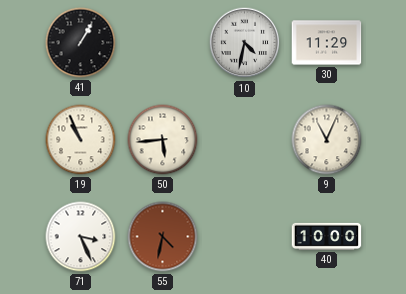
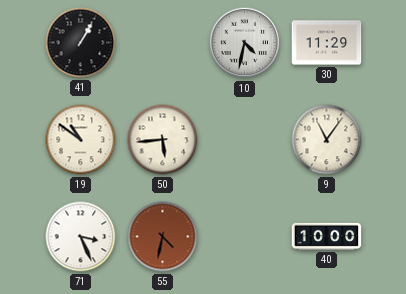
19: 10:56 -> 10:51 (81, 140)
9: 11:04 -> 11:06 (327, 140)
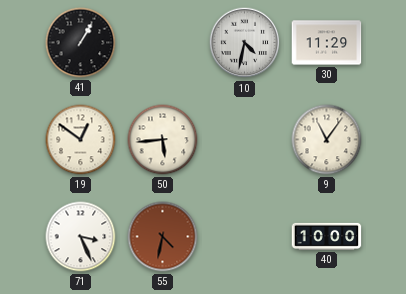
19: 10:51 -> 12:51 (81, 140)
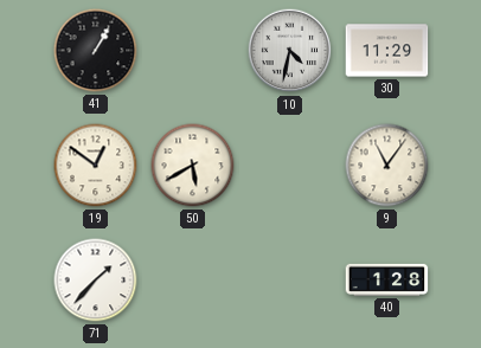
50: 5:44 -> 5:40 (193, 166)
71: 3:26 -> 1:37 (96, 281)
55: 4:32 -> none (163, 237)
40: 10:00 -> 1:28 (387, 279)
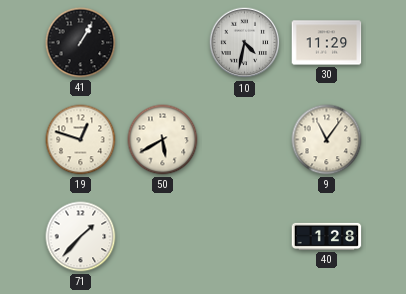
19: 12:51 -> 12:48 (81, 140)
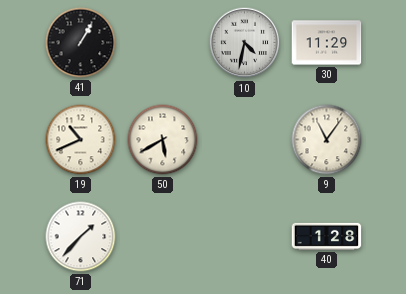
19: 12:48 -> 10:41 (81, 140)
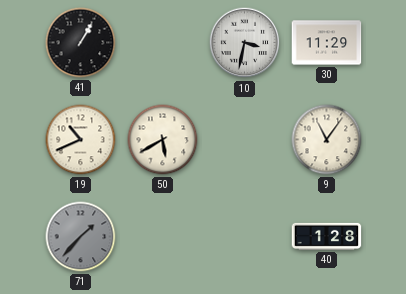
10: 4:32 -> 3:32 (245, 43)
71 dial: white -> grey (81, 237)
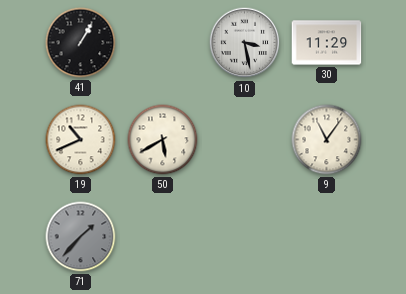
10: 3:32 -> 3:28 (245, 43)
40: 1:28 -> none (327, 236)
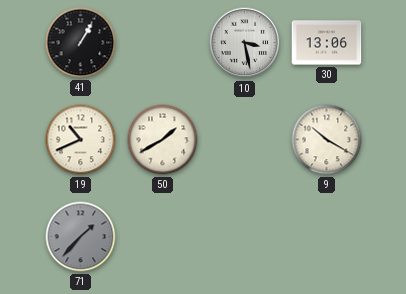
30: 11:29 -> 13:06 (327, 43)
50: 5:40 -> 1:40 (163, 140)
9: 11:06 -> 10:20 (327, 140)
